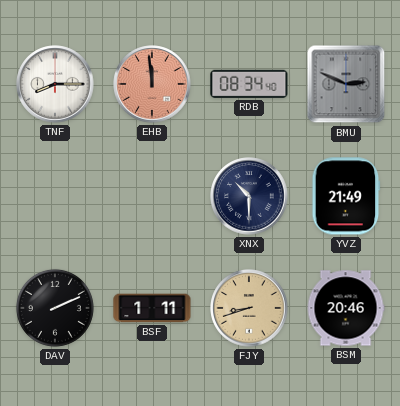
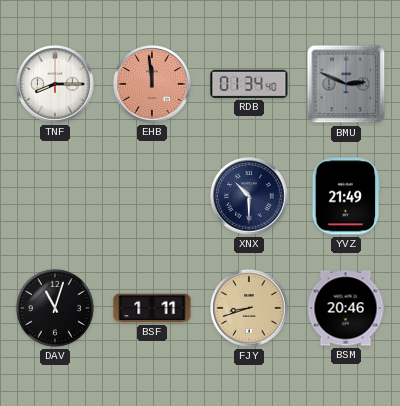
RDB: 08:34 -> 01:34 (249, 84)
DAV: 2:11 -> 11:03 (55, 308)
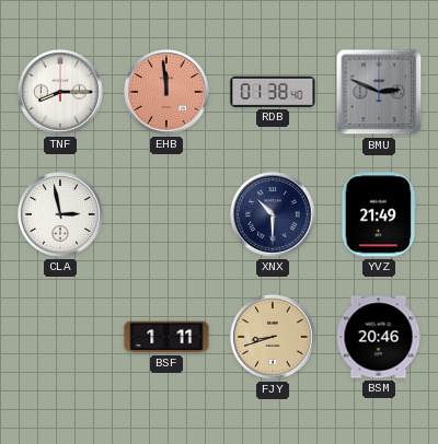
RDB: 01:34 -> 01:38 (273, 92)
CLA: none -> 2:58 (60, 214)
DAV: 11:03 -> none (55, 308)
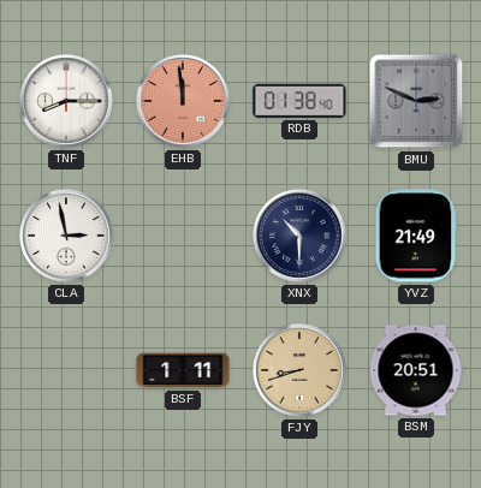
BSM: 20:46 -> 20:51 (416, 370)
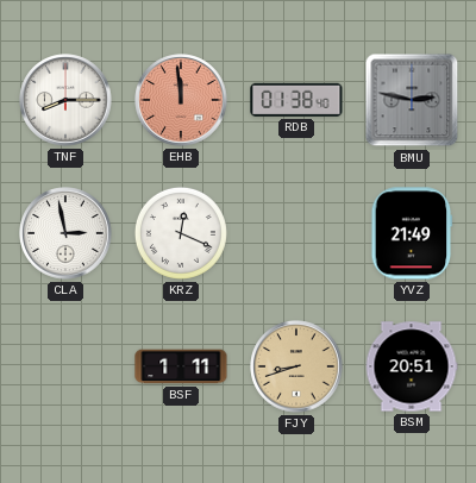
BMU: 2:49 -> 2:47 (412, 100)
KRZ: none -> 12:19 (181, 233)
XNX: 10:30 -> none (299, 236)
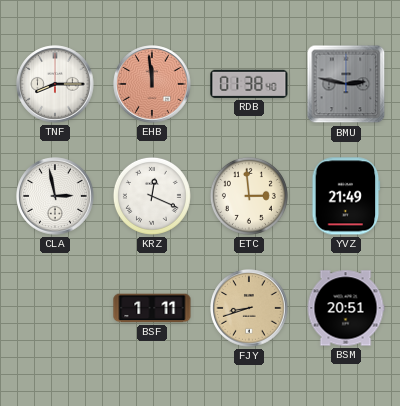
ETC: none -> 2:59 (249, 196)
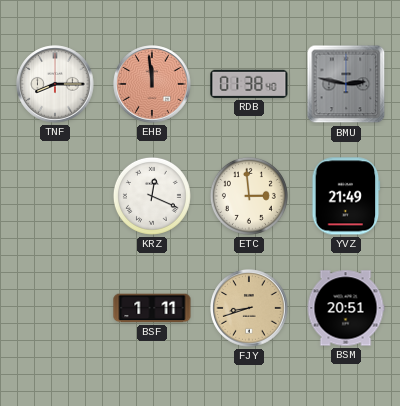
CLA: 2:58 -> none (55, 196)
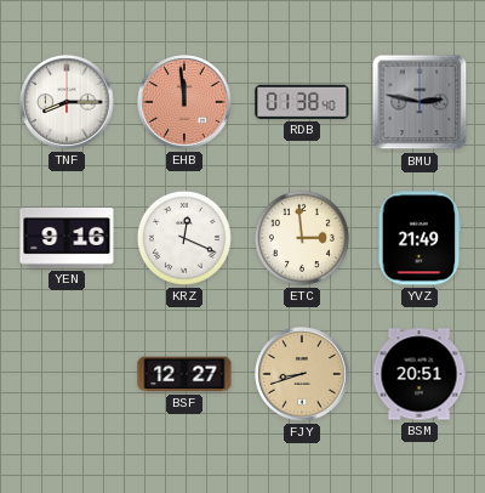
YEN: none -> 9:16 (67, 238)
BSF: 1:11 -> 12:27 (184, 374)
